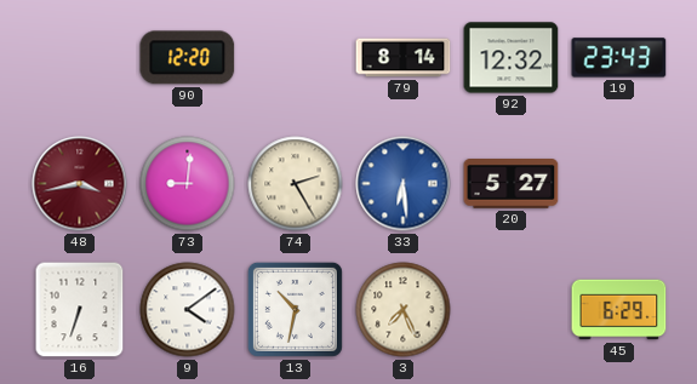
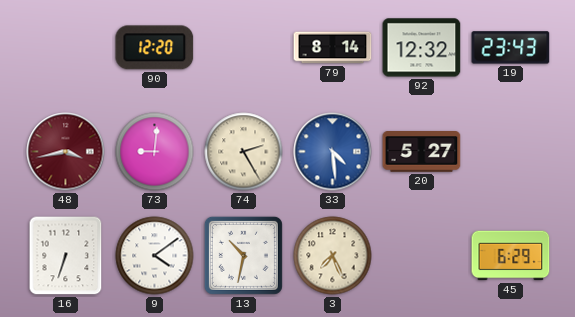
33: 6:29 -> 4:29 (333, 152)
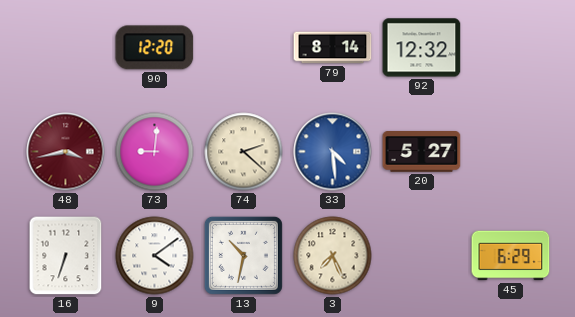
19: 23:43 -> none (511, 48)
74: 2:25 -> 2:22 (244, 152)
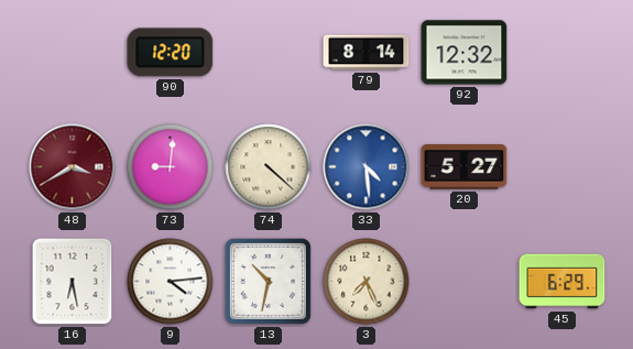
48: 3:43 -> 3:40 (73, 167)
74: 2:22 -> 4:22 (269, 167)
16: 6:33 -> 6:28 (73, 282)
9: 4:09 -> 4:14 (171, 282)
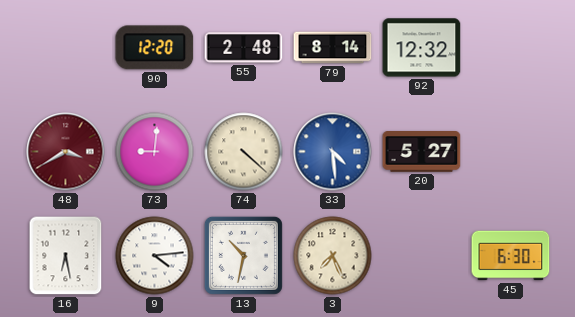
55: none -> 2:48 (244, 48)
45: 6:29 -> 6:30 (511, 256)
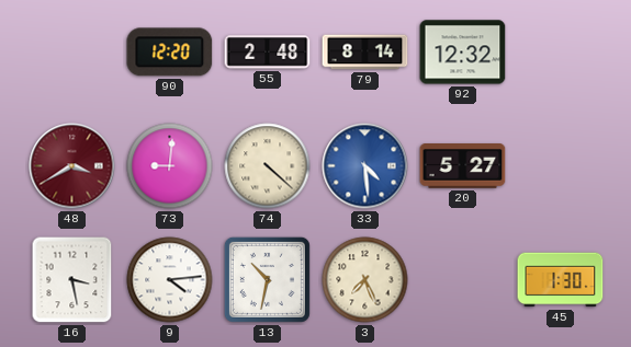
16: 6:28 -> 3:28 (72, 280)
45: 6:30 -> 1:30 (561, 280)
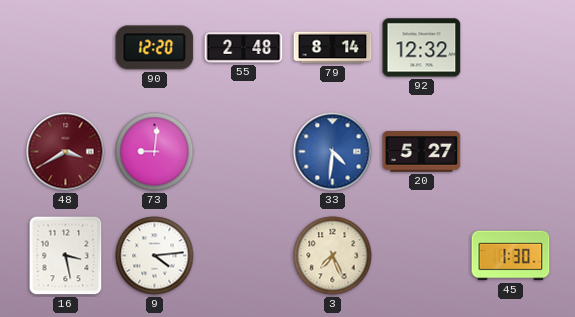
74: 4:22 -> none (268, 166)
33: 4:29 -> 4:31 (333, 152)
13: 10:32 -> none (267, 279)
